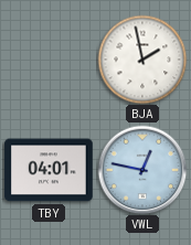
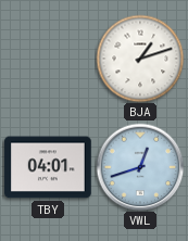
BJA: 1:58 -> 1:12 (140, 59)
VWL: 12:47 -> 12:42 (140, 167)
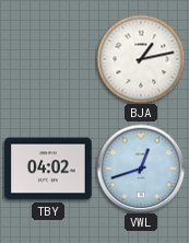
BJA: 1:12 -> 1:13 (141, 59)
TBY: 04:01 -> 04:02 (48, 169)
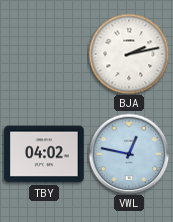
BJA: 1:13 -> 2:13 (129, 54)
VWL: 12:42 -> 12:47 (129, 154)
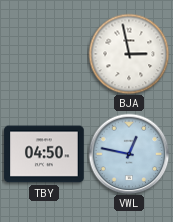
BJA: 2:13 -> 2:58 (129, 54)
TBY: 04:02 -> 04:50 (44, 154)
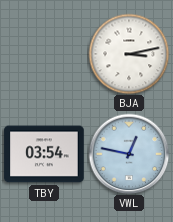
BJA: 2:58 -> 3:13 (129, 54)
TBY: 04:50 -> 03:54 (44, 154)
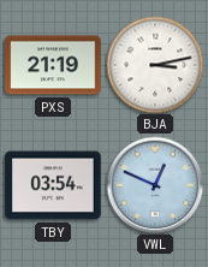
PXS: none -> 21:19 (53, 65)
VWL: 12:47 -> 12:49 (155, 185)
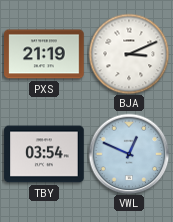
BJA: 3:13 -> 3:11 (129, 54)
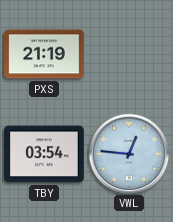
BJA: 3:11 -> none (129, 54)
VWL: 12:49 -> 12:46 (129, 154)
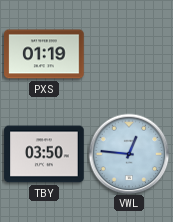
PXS: 21:19 -> 01:19 (44, 54)
TBY: 03:54 -> 03:50 (44, 154)
